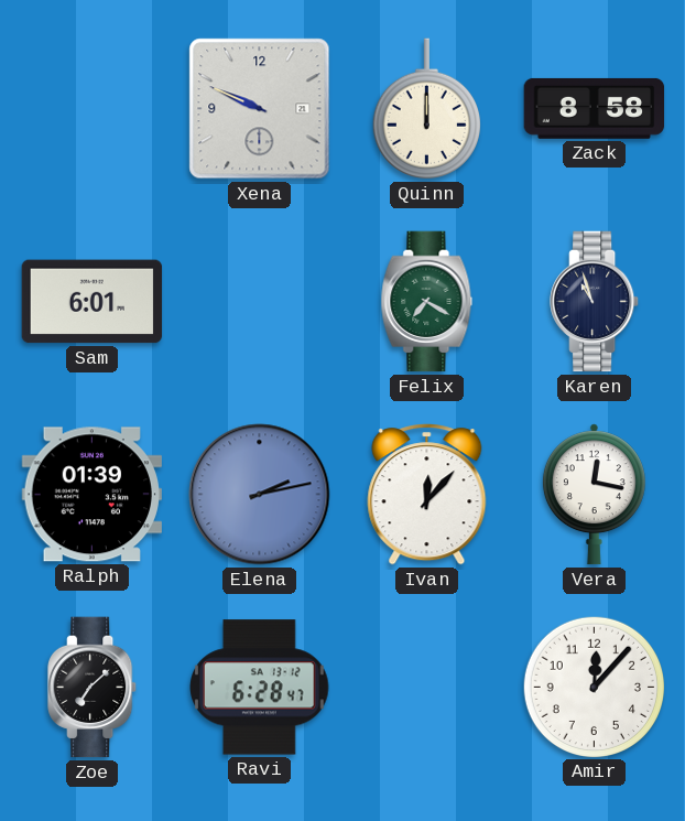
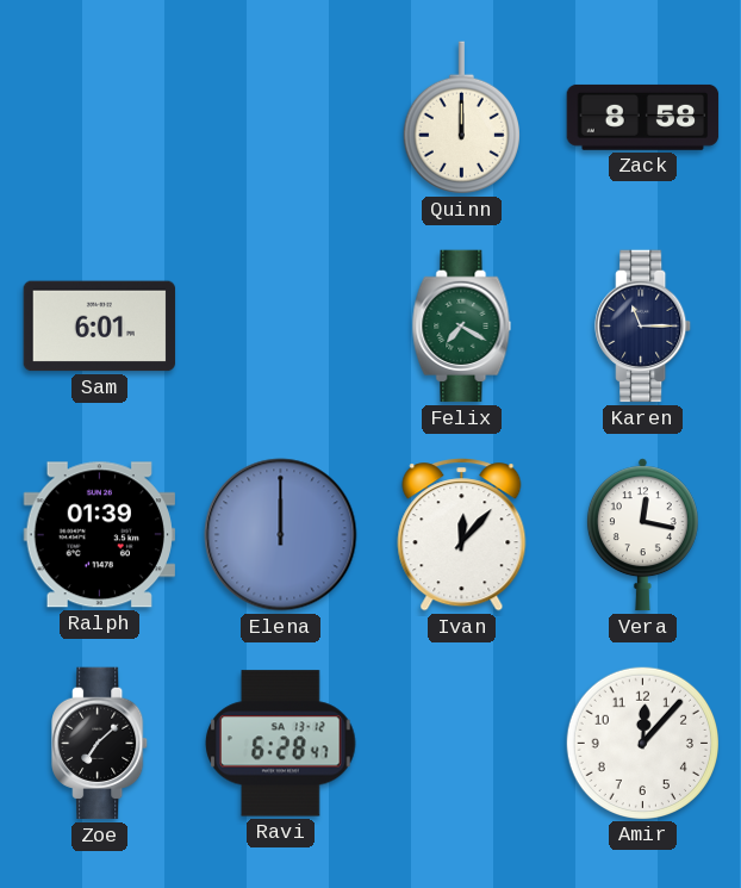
Xena: 9:49 -> none (260, 109)
Karen: 10:57 -> 11:15 (643, 327)
Elena: 2:13 -> 12:00 (281, 535)
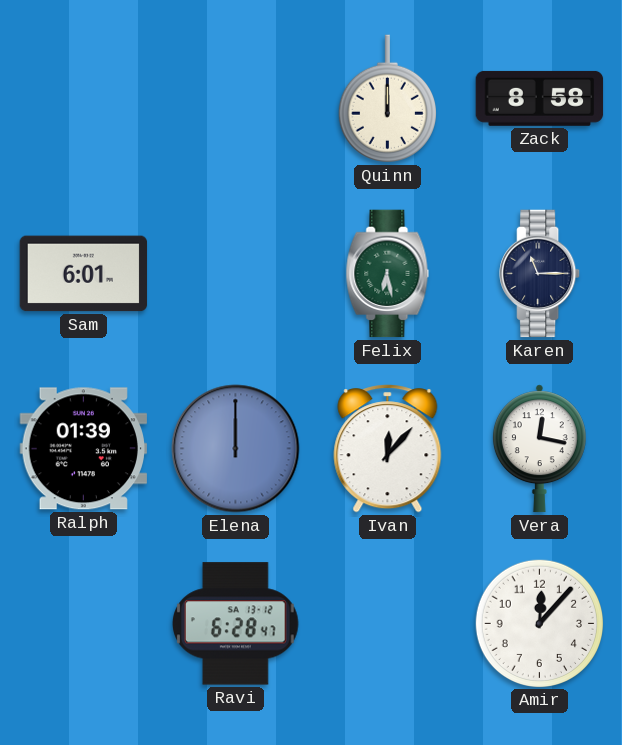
Felix: 7:20 -> 6:28 (388, 274)
Zoe: 7:08 -> none (100, 744)
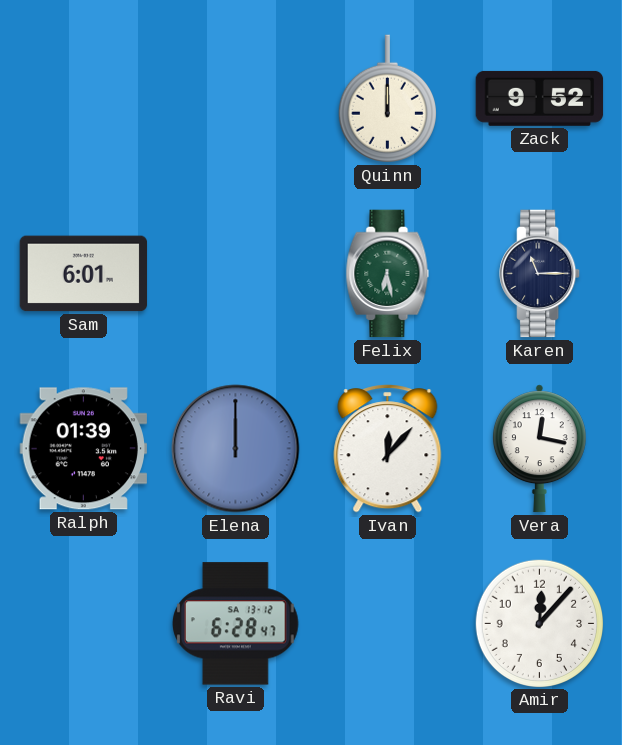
Zack: 8:58 -> 9:52 (540, 98)
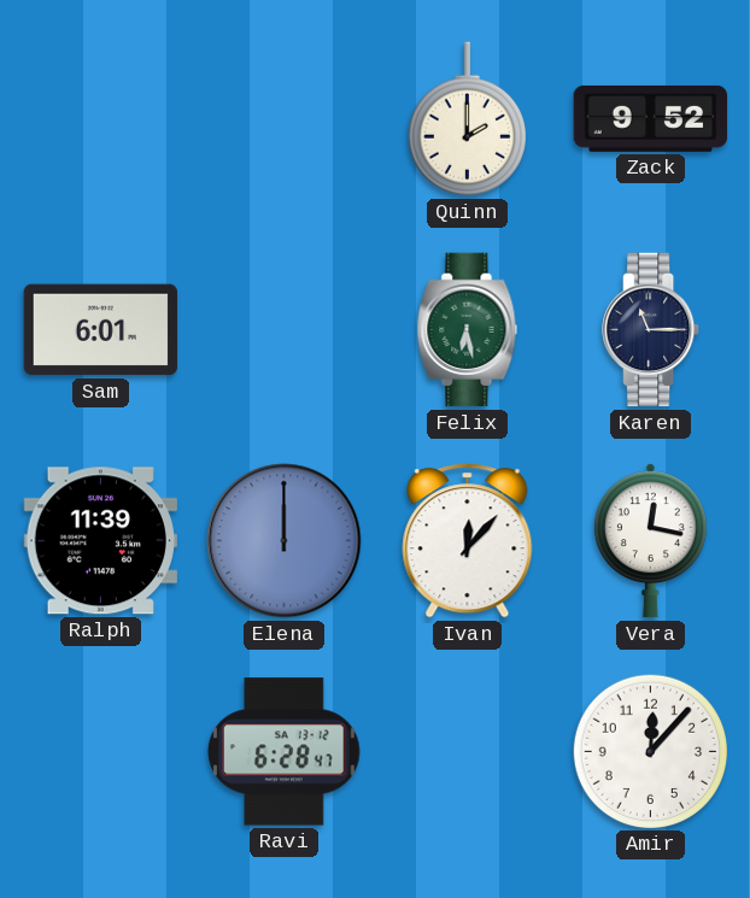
Quinn: 12:00 -> 2:00 (467, 119)
Ralph: 01:39 -> 11:39 (100, 541)
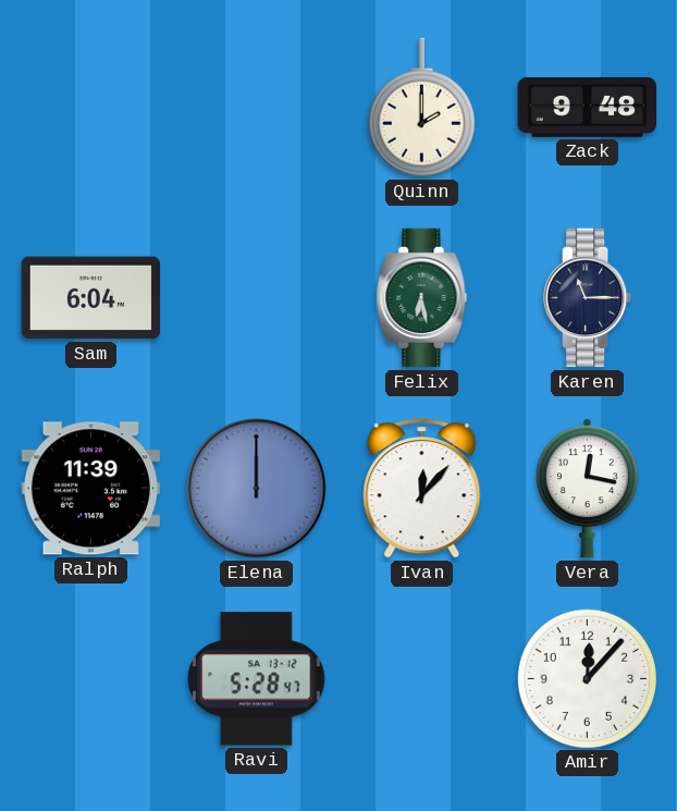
Zack: 9:52 -> 9:48 (588, 107)
Sam: 6:01 -> 6:04 (91, 298)
Ravi: 6:28 -> 5:28 (257, 679)
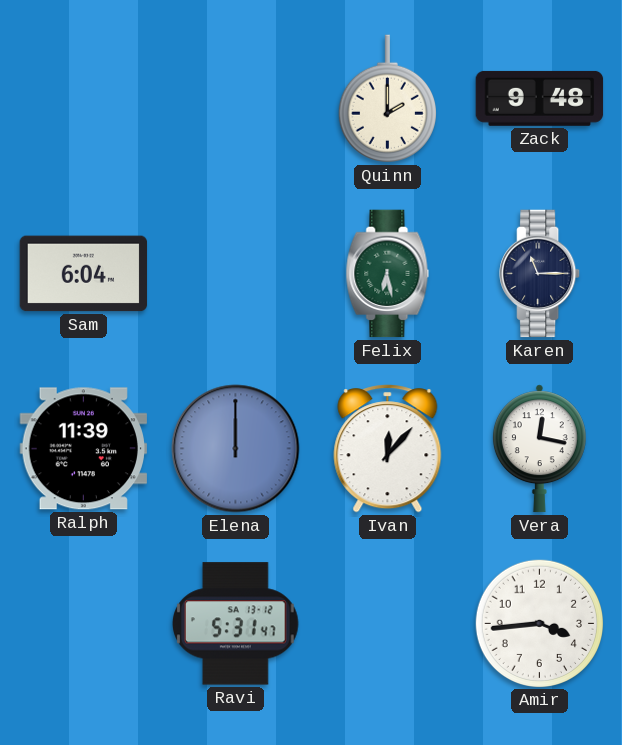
Ravi: 5:28 -> 5:31 (236, 624)
Amir: 12:07 -> 3:44 (539, 623)
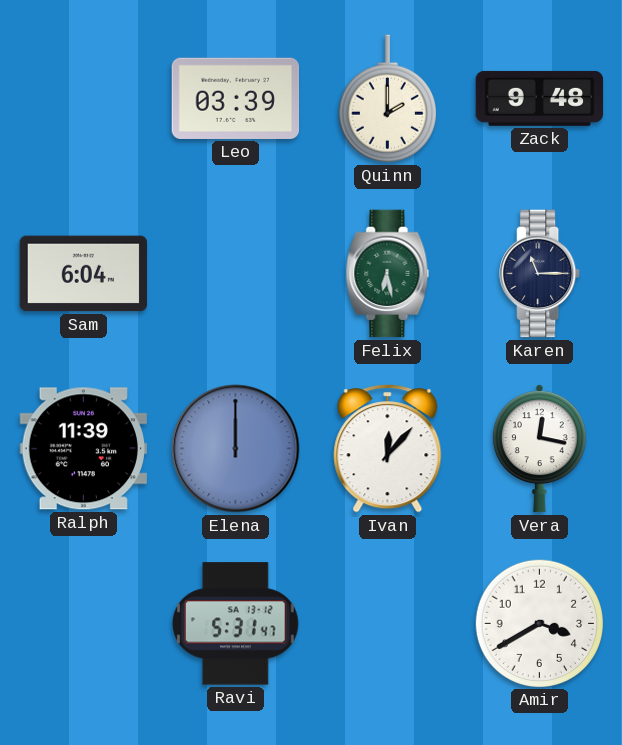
Leo: none -> 03:39 (236, 98)
Amir: 3:44 -> 3:40 (539, 623)
